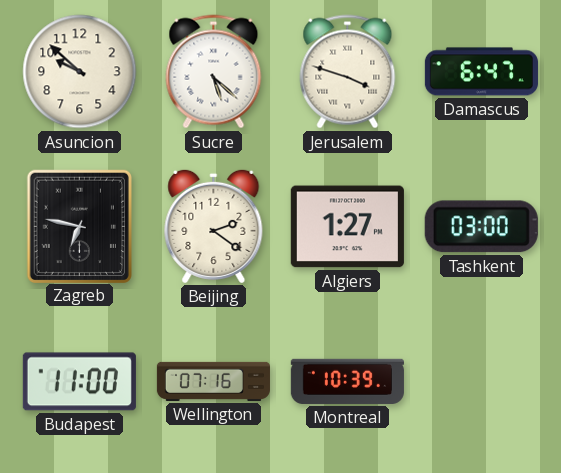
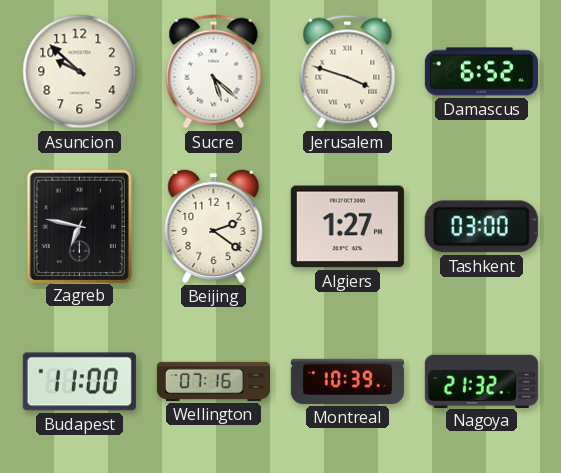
Damascus: 6:47 -> 6:52 (481, 72)
Nagoya: none -> 21:32 (481, 381)
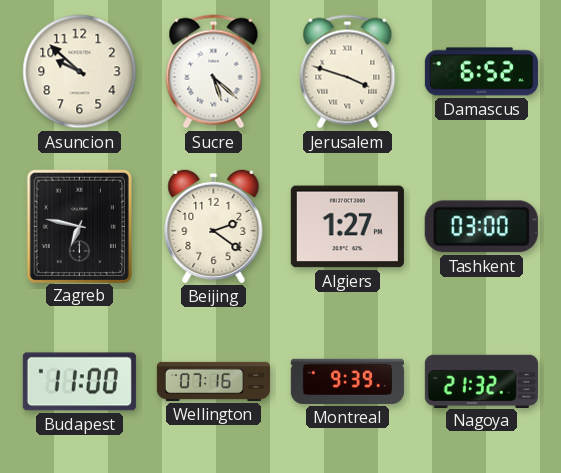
Montreal: 10:39 -> 9:39 (347, 381)
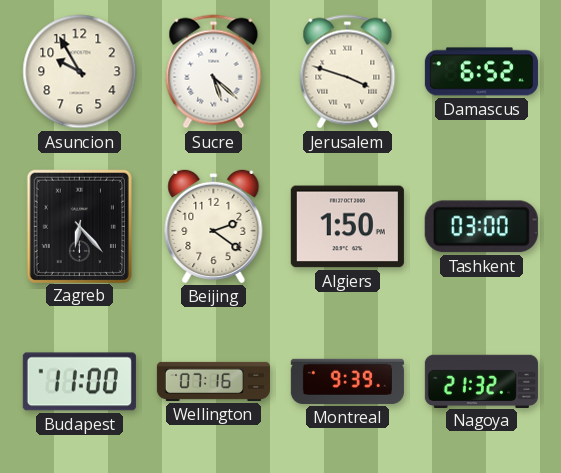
Asuncion: 9:52 -> 9:55 (80, 72)
Zagreb: 6:47 -> 6:23 (79, 226)
Algiers: 1:27 -> 1:50 (347, 227)
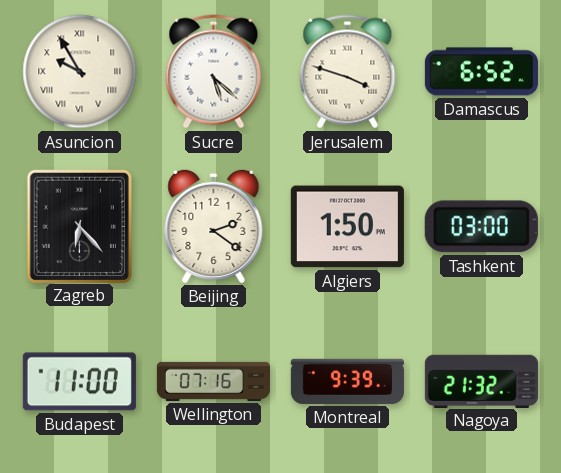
Asuncion numerals: Arabic -> Roman (80, 72)
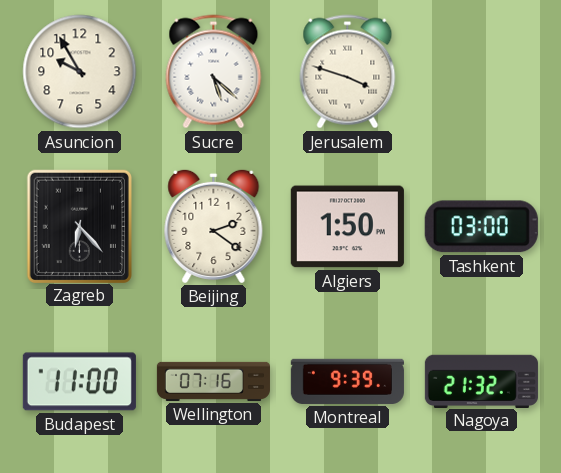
Asuncion numerals: Roman -> Arabic (80, 72)
Damascus: 6:52 -> none (481, 72)
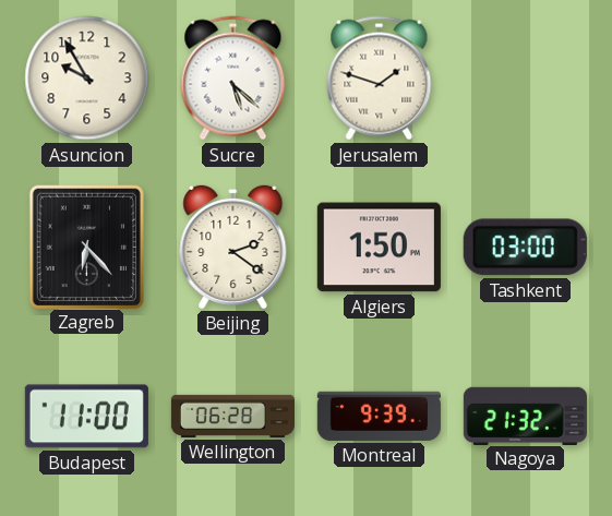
Jerusalem: 3:48 -> 1:48 (380, 79)
Wellington: 07:16 -> 06:28 (232, 416)
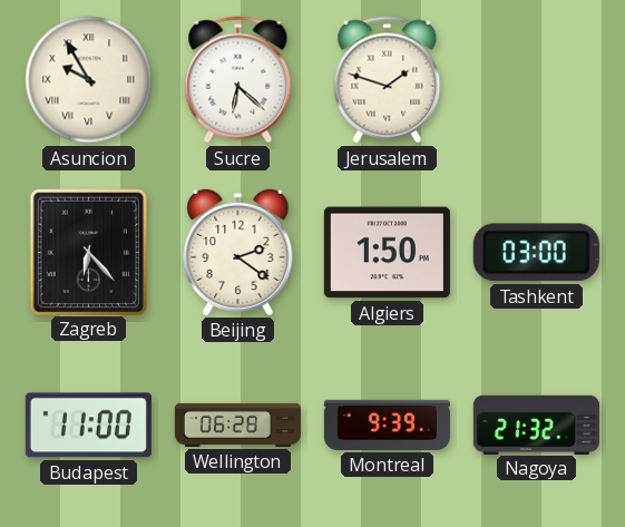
Asuncion numerals: Arabic -> Roman (89, 80)
Sucre: 5:22 -> 6:22 (238, 80)
